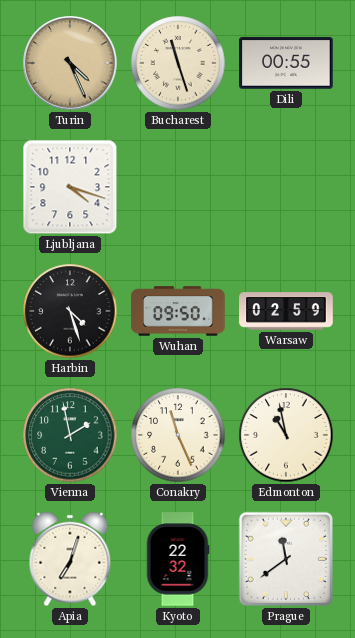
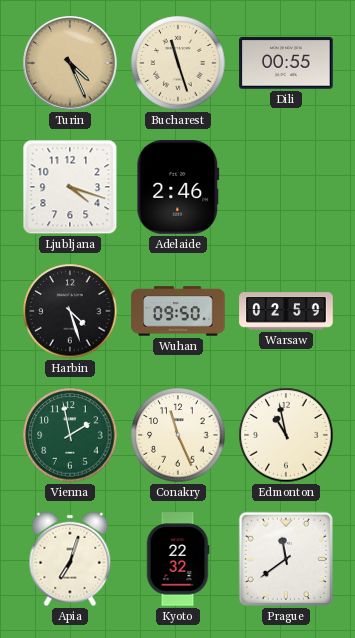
Adelaide: none -> 2:46 (178, 187)
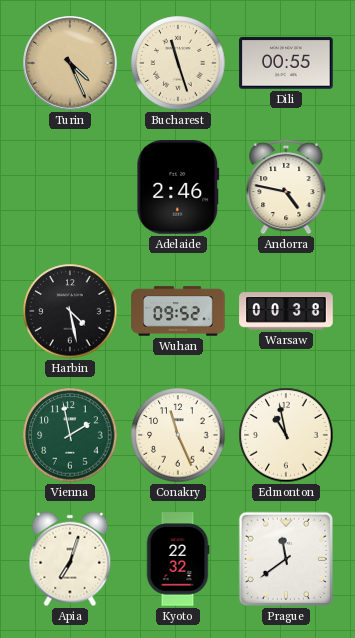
Ljubljana: 4:18 -> none (70, 187)
Andorra: none -> 4:47 (286, 187)
Harbin: 4:27 -> 4:28 (70, 311)
Wuhan: 09:50 -> 09:52 (178, 311)
Warsaw: 02:59 -> 00:38 (286, 311)
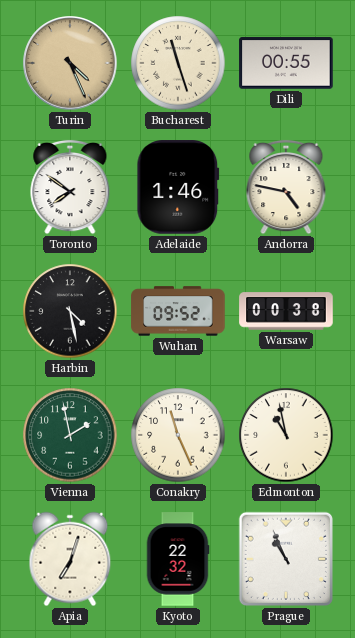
Toronto: none -> 7:51 (70, 187)
Adelaide: 2:46 -> 1:46 (178, 187)
Prague: 11:39 -> 10:56 (286, 559)
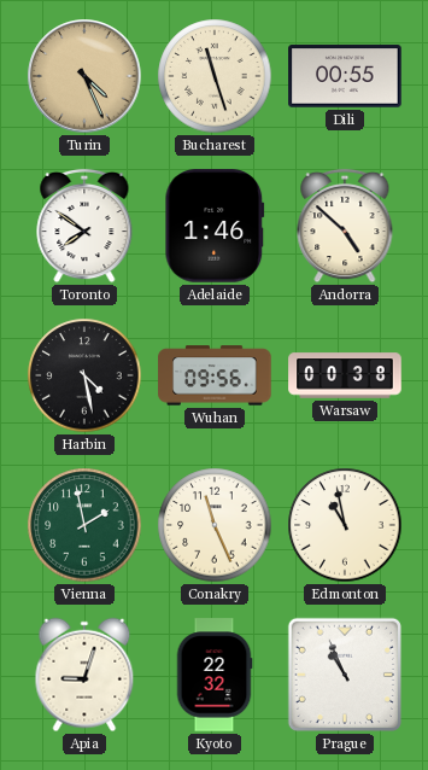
Andorra: 4:47 -> 4:52 (345, 226)
Wuhan: 09:52 -> 09:56 (215, 375)
Apia: 7:03 -> 9:03 (84, 675)
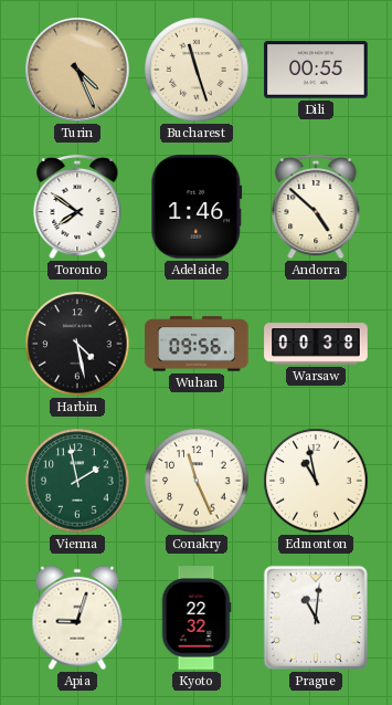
Prague: 10:56 -> 11:01 (316, 618)
